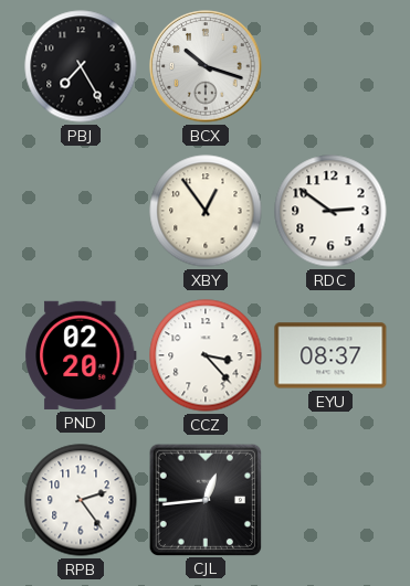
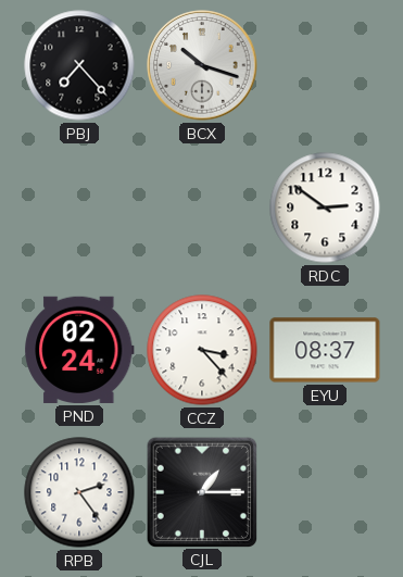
PBJ: 7:25 -> 7:23 (79, 65)
XBY: 12:54 -> none (206, 211)
PND: 02:20 -> 02:24 (79, 350)
CJL: 12:44 -> 1:15 (201, 491)
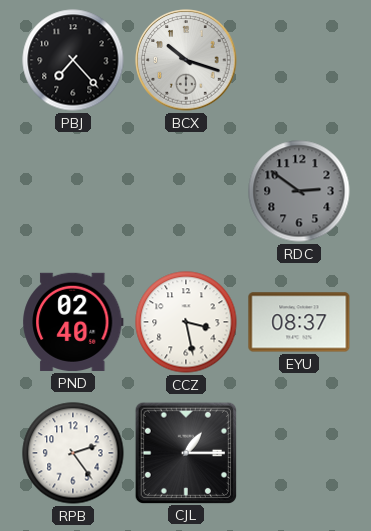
RDC dial: white -> grey (299, 191)
PND: 02:24 -> 02:40 (73, 322)
CCZ: 3:23 -> 3:28 (186, 322)
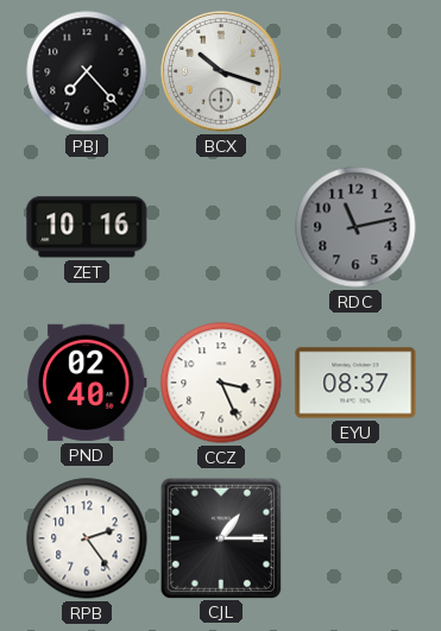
ZET: none -> 10:16 (87, 227)
RDC: 2:51 -> 11:13 (355, 227)
CCZ: 3:28 -> 3:26 (221, 383)
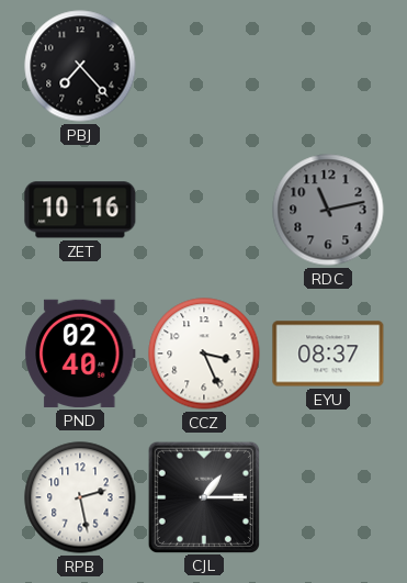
BCX: 10:18 -> none (221, 71)
RPB: 2:24 -> 2:28 (80, 497)
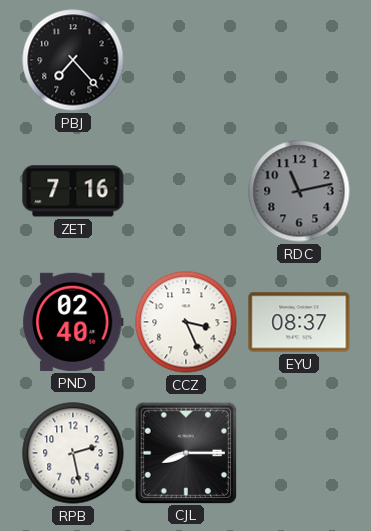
ZET: 10:16 -> 7:16 (73, 191)
CJL: 1:15 -> 8:15 (185, 452)
